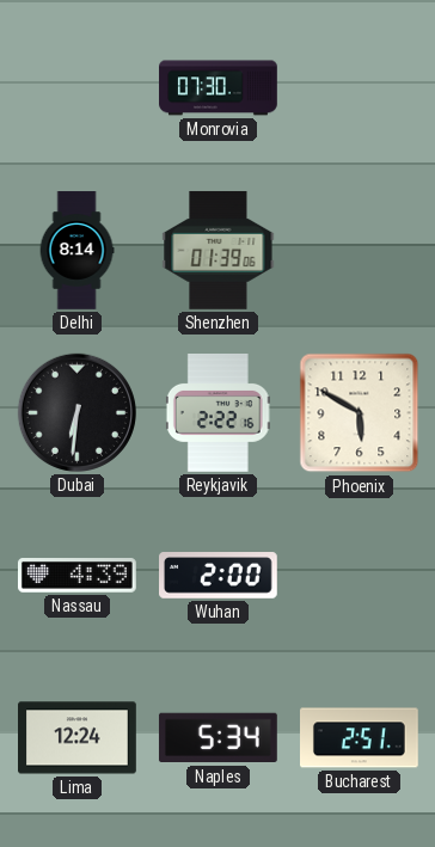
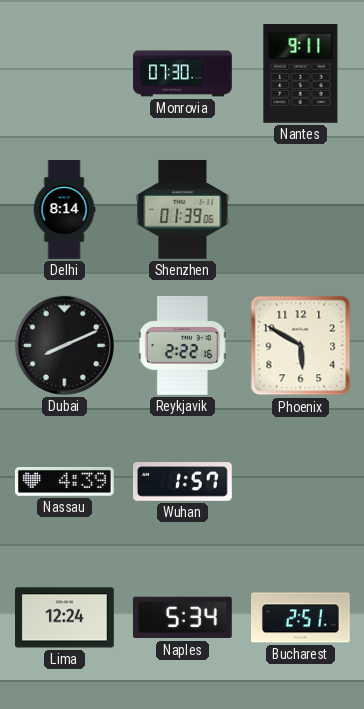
Nantes: none -> 9:11 (301, 73)
Dubai: 6:31 -> 8:11 (64, 345)
Wuhan: 2:00 -> 1:57 (183, 482)
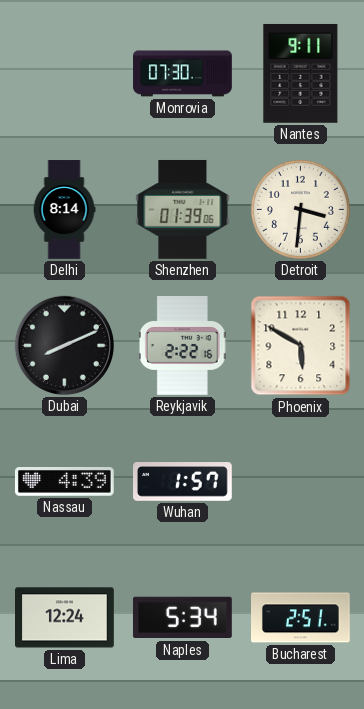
Detroit: none -> 3:31 (300, 209)
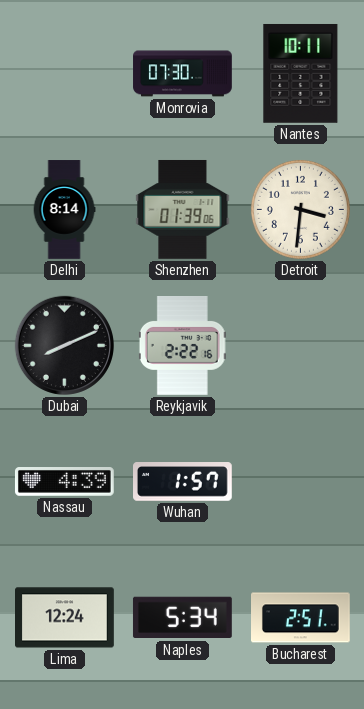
Nantes: 9:11 -> 10:11 (301, 73)
Phoenix: 5:50 -> none (301, 346)
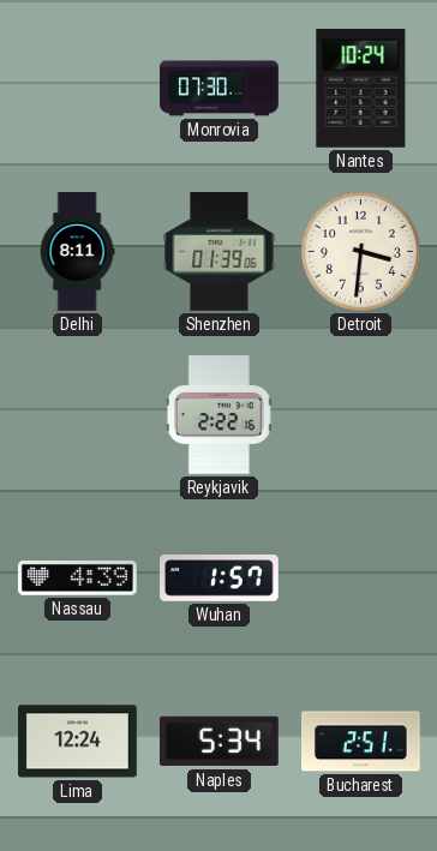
Nantes: 10:11 -> 10:24 (361, 88)
Delhi: 8:14 -> 8:11 (77, 252)
Dubai: 8:11 -> none (64, 345)
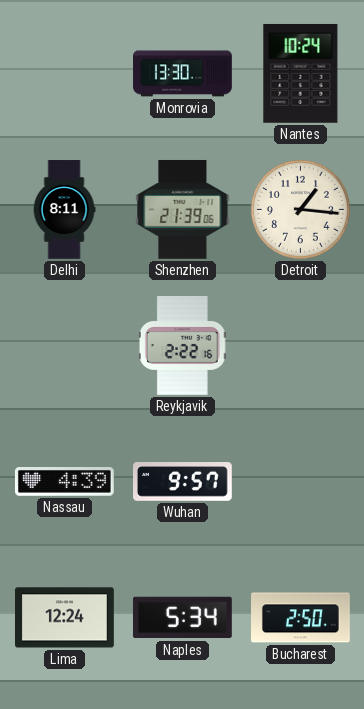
Monrovia: 07:30 -> 13:30 (183, 74)
Shenzhen: 01:39 -> 21:39 (183, 209)
Detroit: 3:31 -> 1:16 (300, 209)
Wuhan: 1:57 -> 9:57 (183, 482)
Bucharest: 2:51 -> 2:50 (301, 618)
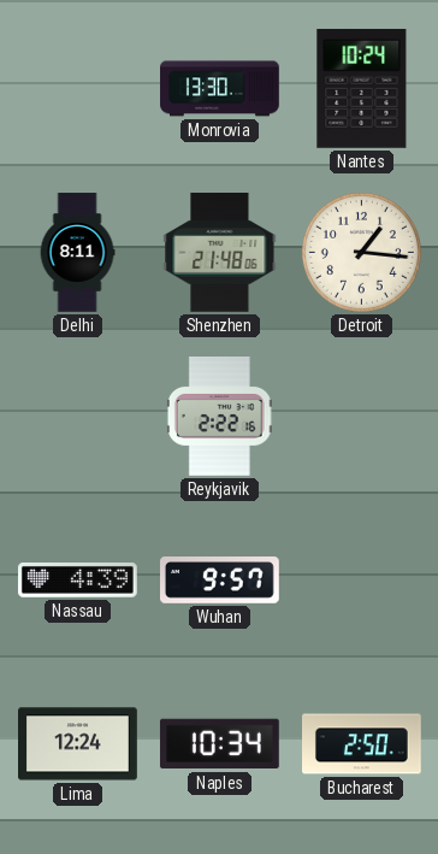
Shenzhen: 21:39 -> 21:48 (220, 252)
Naples: 5:34 -> 10:34 (219, 744)
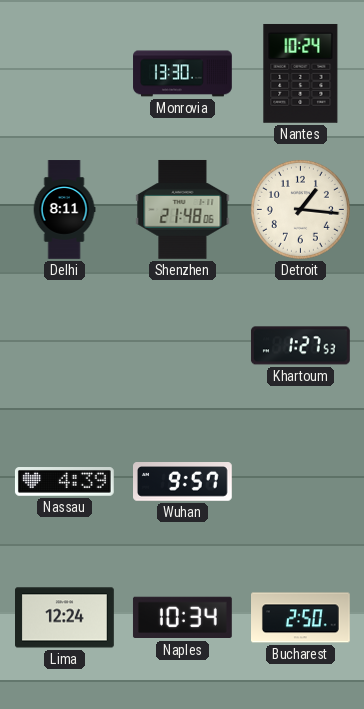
Reykjavik: 2:22 -> none (219, 417)
Khartoum: none -> 1:27 (300, 346)
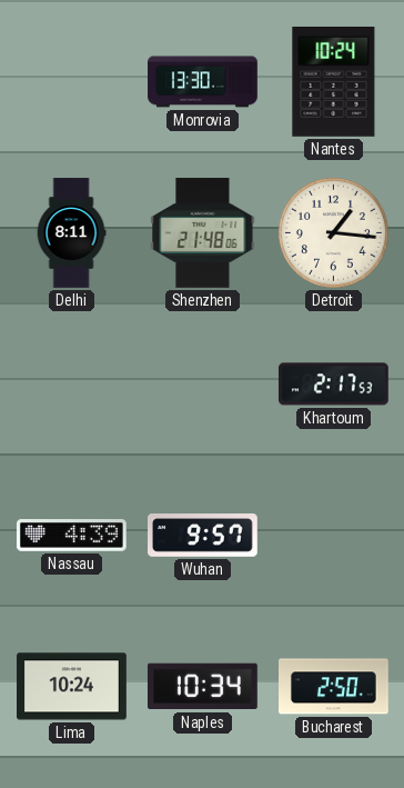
Khartoum: 1:27 -> 2:17 (333, 385)
Lima: 12:24 -> 10:24 (72, 687)
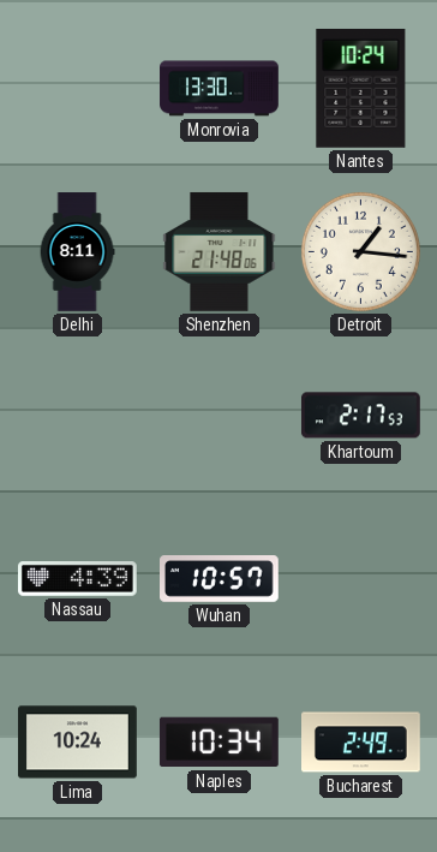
Wuhan: 9:57 -> 10:57 (220, 579)
Bucharest: 2:50 -> 2:49 (361, 743)
